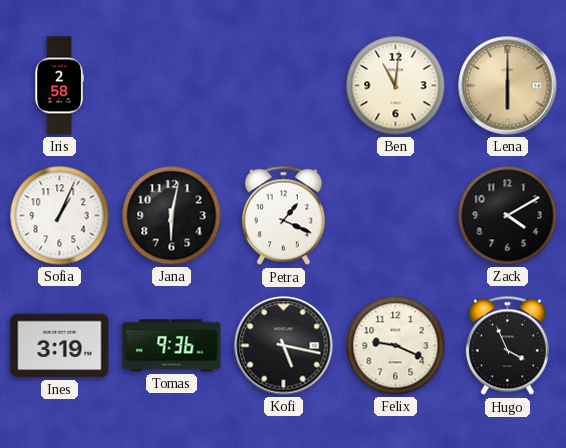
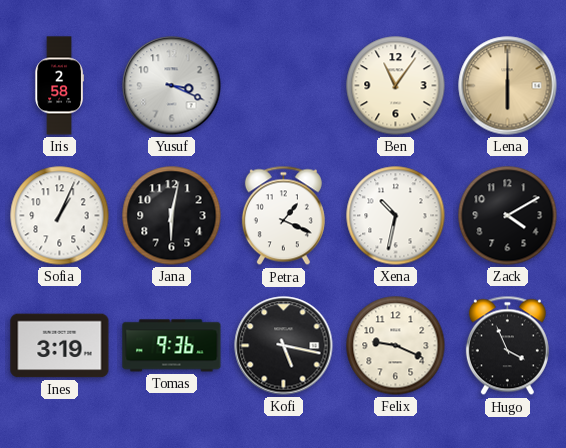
Yusuf: none -> 3:19 (172, 86)
Ben: 11:01 -> 11:06 (396, 86)
Xena: none -> 10:32 (396, 216)
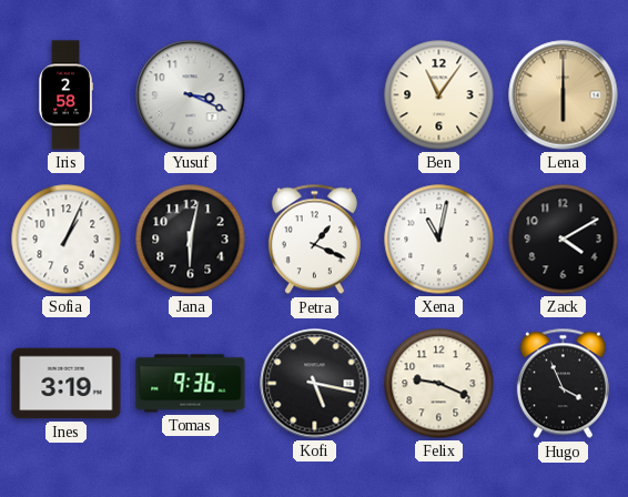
Xena: 10:32 -> 11:02 (439, 240)
